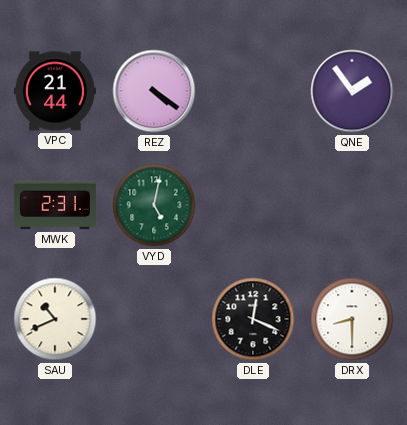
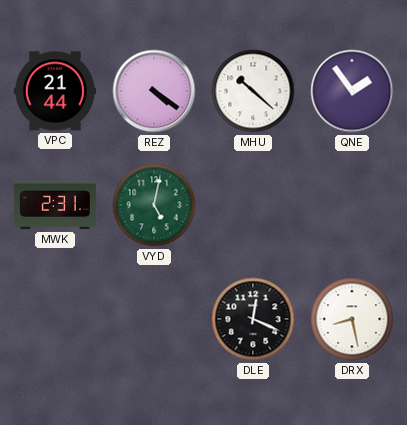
MHU: none -> 10:22 (253, 91)
SAU: 10:41 -> none (55, 319)
DRX: 8:30 -> 8:28 (352, 319)
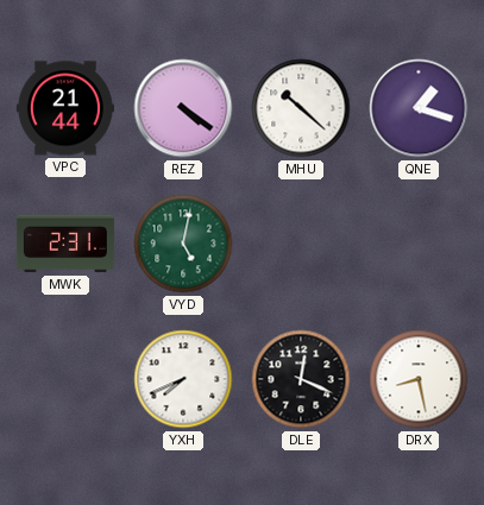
QNE: 1:54 -> 1:18 (419, 108)
YXH: none -> 7:41 (183, 379)
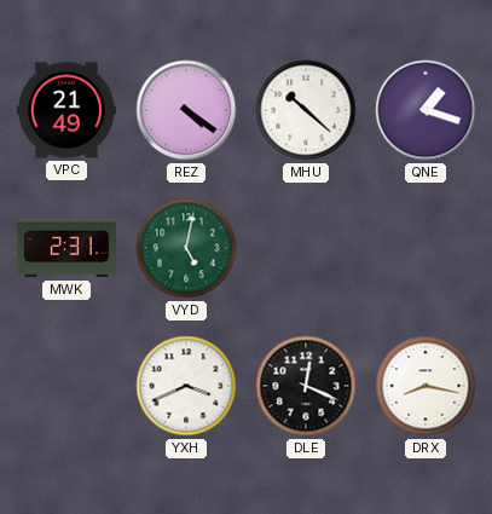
VPC: 21:44 -> 21:49 (66, 110)
YXH: 7:41 -> 3:41 (186, 386)
DRX: 8:28 -> 8:17 (426, 386)
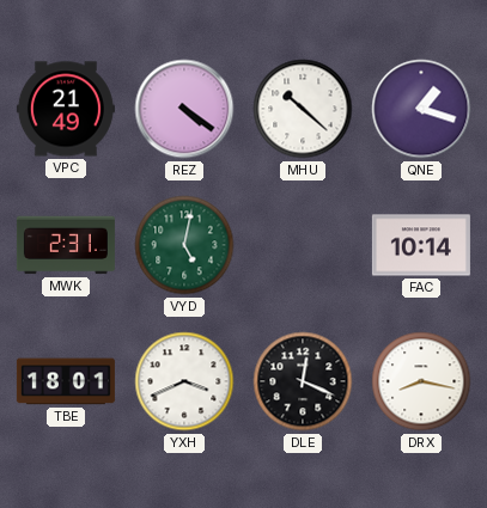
FAC: none -> 10:14 (421, 245)
TBE: none -> 18:01 (66, 381)
